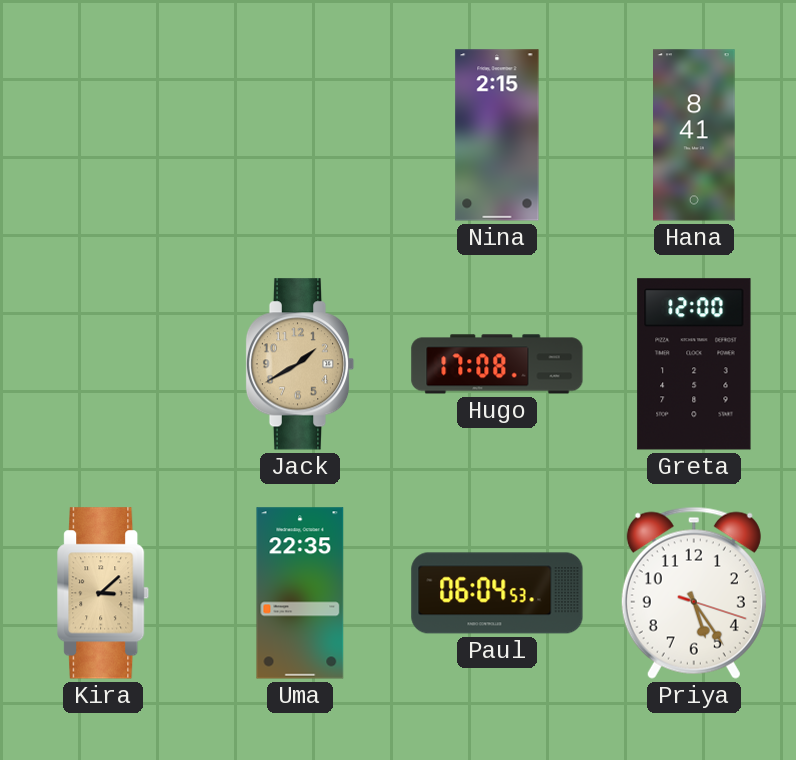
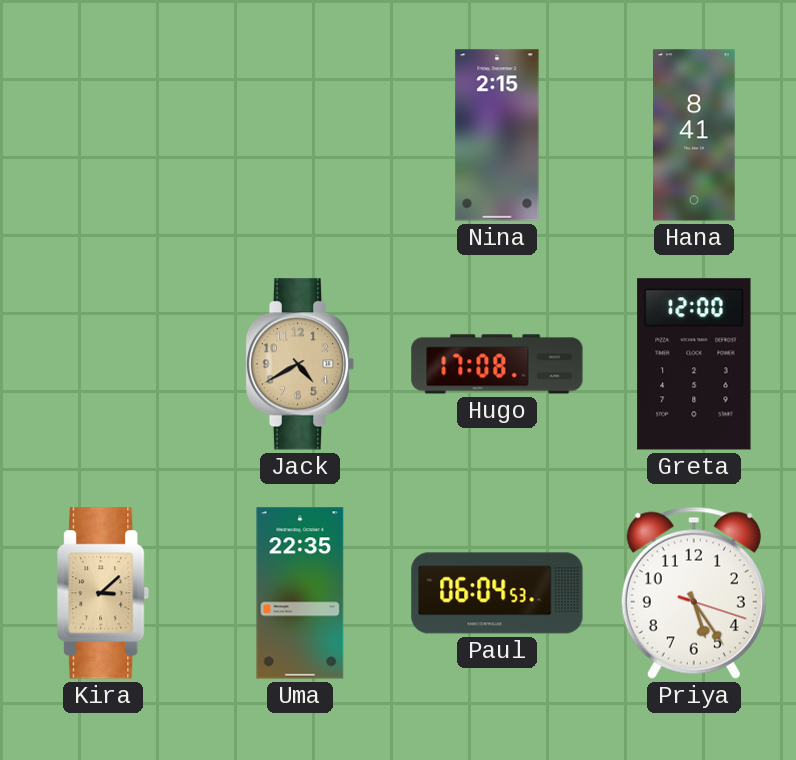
Jack: 1:40 -> 4:40 (300, 364)
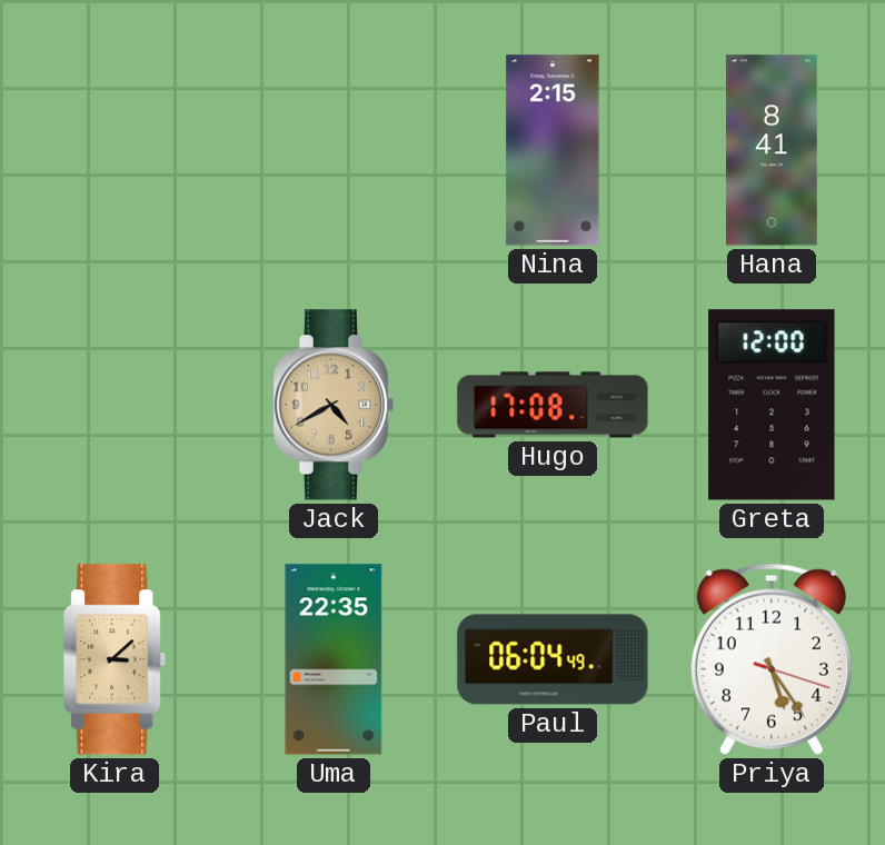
Paul: 06:04:53 -> 06:04:49 (553, 659)
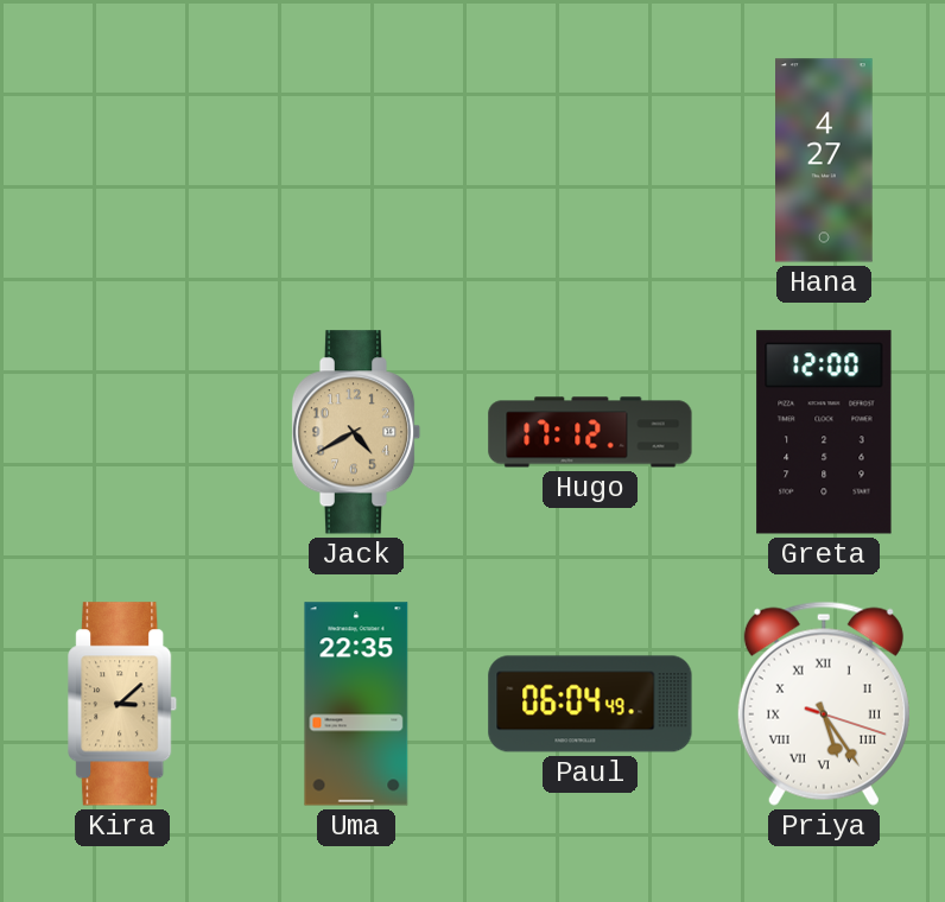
Nina: 2:15 -> none (553, 150)
Hana: 8:41 -> 4:27 (824, 160)
Hugo: 17:08 -> 17:12 (590, 432)
Priya numerals: Arabic -> Roman (824, 704)
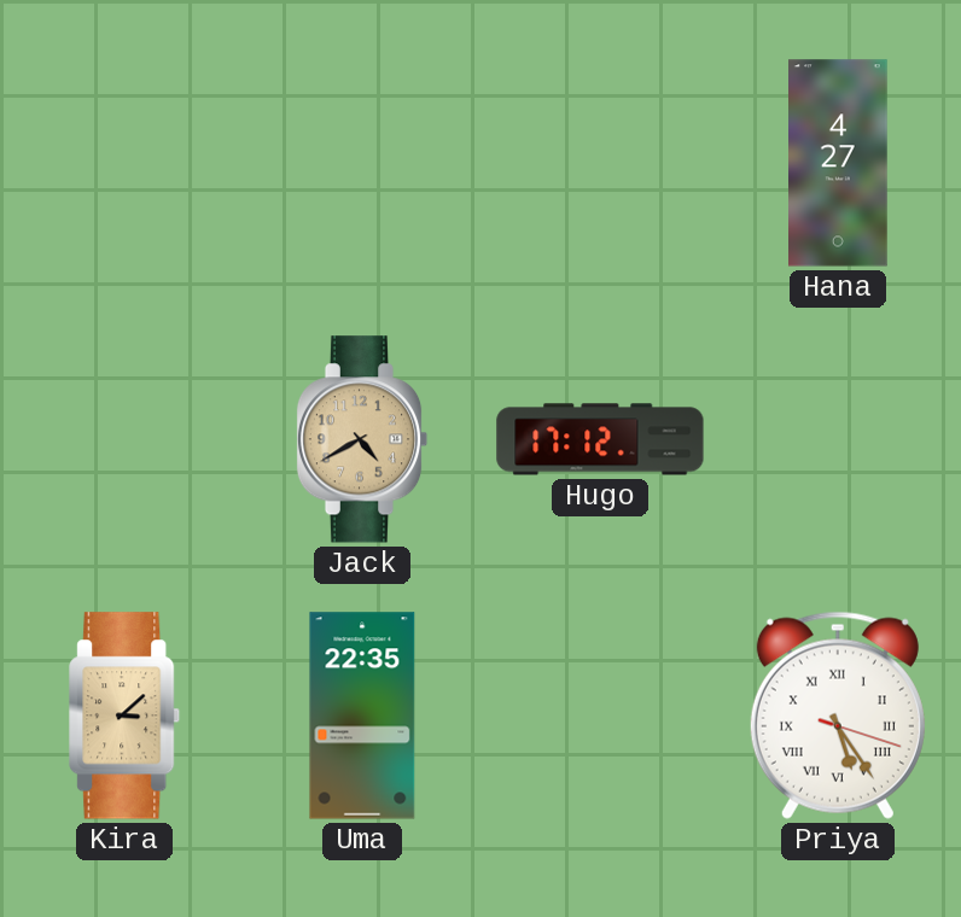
Greta: 12:00 -> none (824, 432)
Paul: 06:04 -> none (590, 704)
